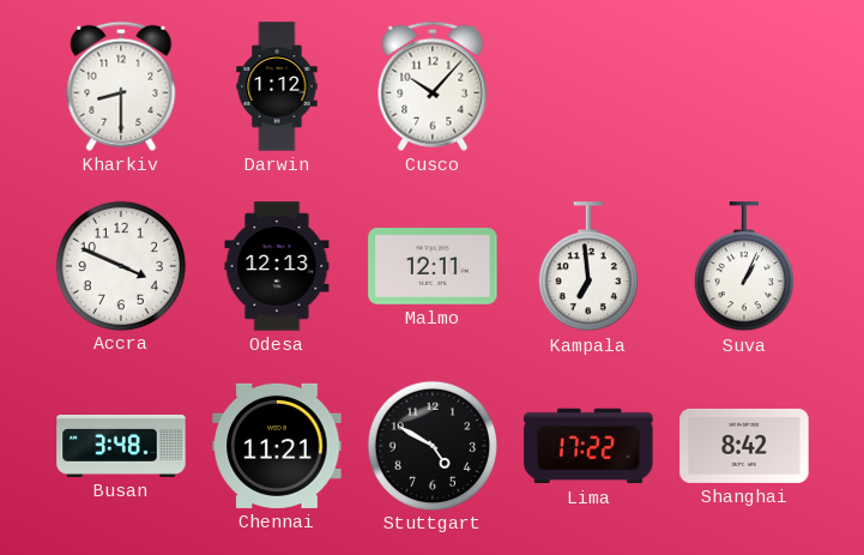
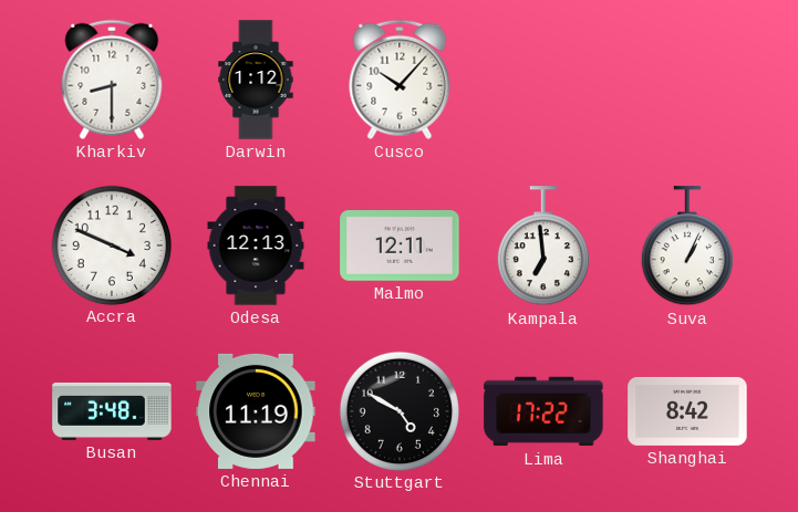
Chennai: 11:21 -> 11:19 (256, 411)
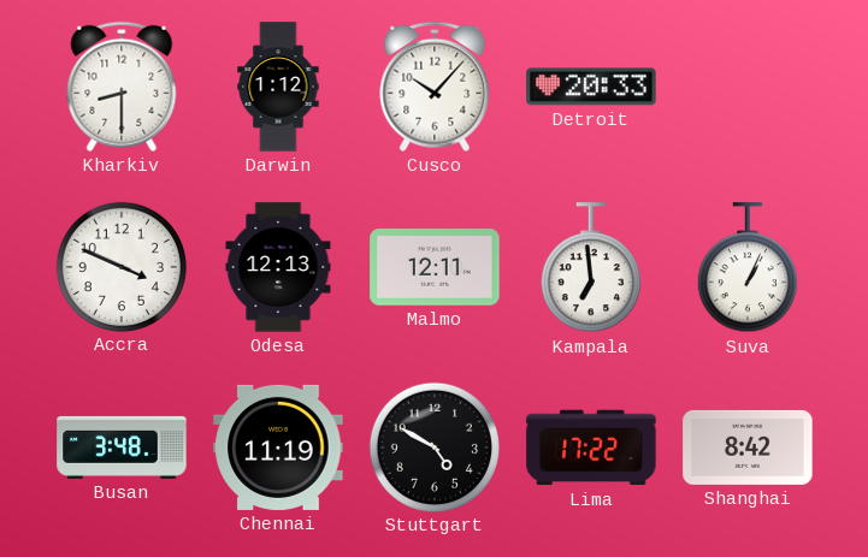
Detroit: none -> 20:33 (591, 87)
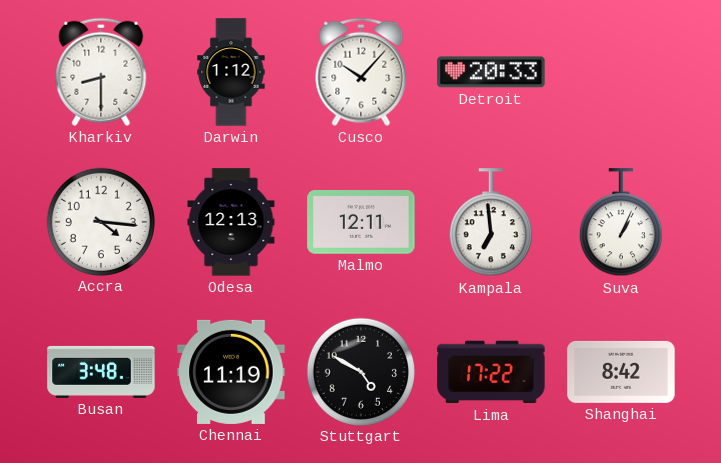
Accra: 3:49 -> 4:16 (100, 221)
